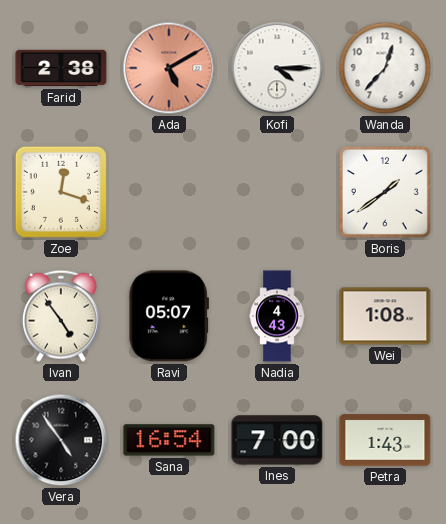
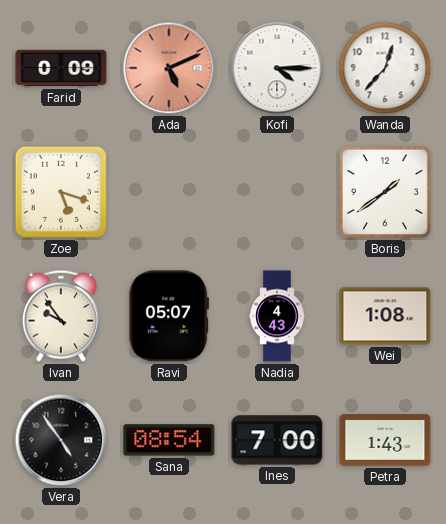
Farid: 2:38 -> 0:09 (61, 68)
Ada: 5:10 -> 5:11 (169, 68)
Zoe: 12:18 -> 5:18 (61, 192)
Ivan: 4:54 -> 9:54 (61, 316)
Sana: 16:54 -> 08:54 (169, 440)
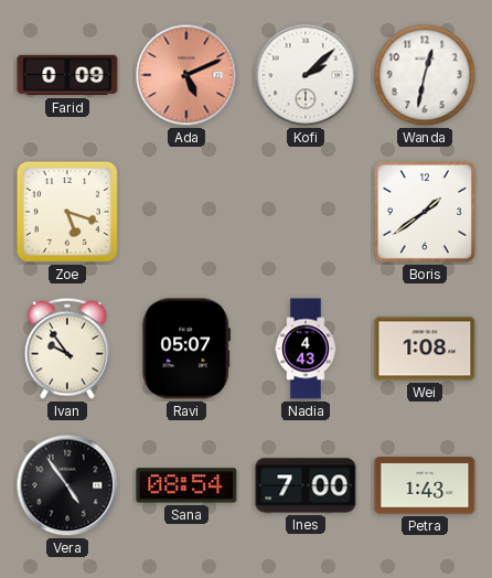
Kofi: 4:15 -> 2:08 (306, 75)
Wanda: 12:37 -> 12:32 (425, 75)
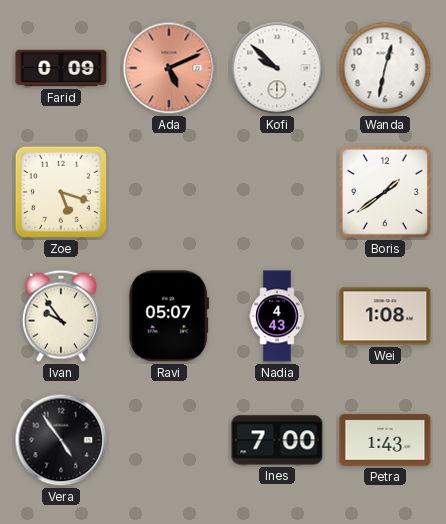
Kofi: 2:08 -> 9:52 (277, 68)
Sana: 08:54 -> none (186, 485)
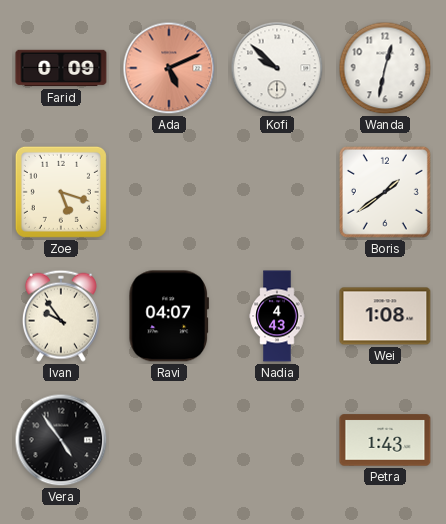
Ravi: 05:07 -> 04:07 (168, 316)
Ines: 7:00 -> none (277, 440)
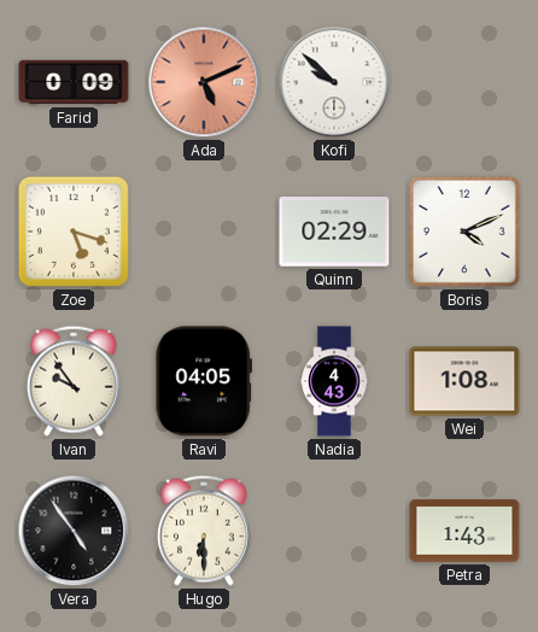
Wanda: 12:32 -> none (385, 68)
Quinn: none -> 02:29 (334, 232)
Boris: 1:39 -> 4:11 (464, 232)
Ravi: 04:07 -> 04:05 (203, 381)
Hugo: none -> 6:30 (204, 531)
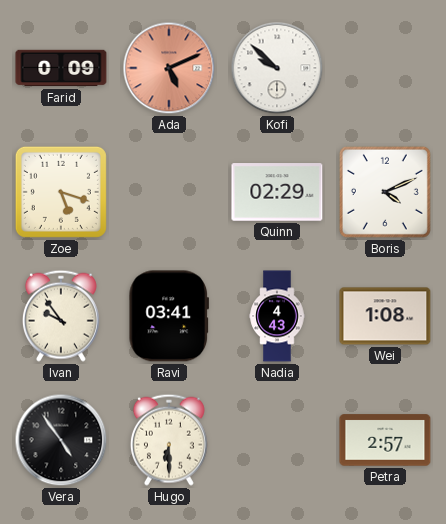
Ravi: 04:05 -> 03:41 (168, 316)
Petra: 1:43 -> 2:57 (385, 440)
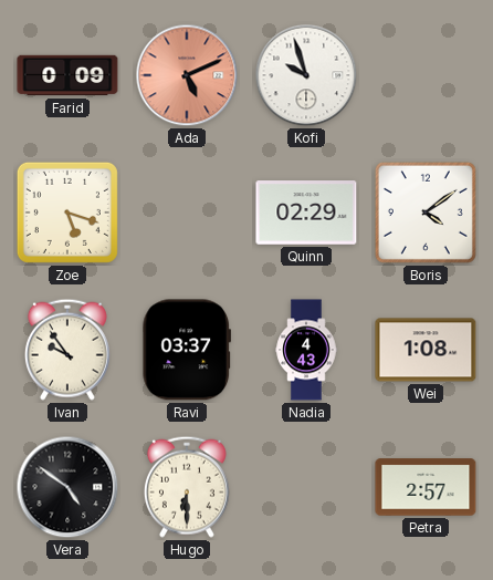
Kofi: 9:52 -> 9:57 (306, 75)
Boris: 4:11 -> 4:09 (426, 213)
Ravi: 03:41 -> 03:37 (186, 350)
Vera: 4:54 -> 4:51 (67, 487)
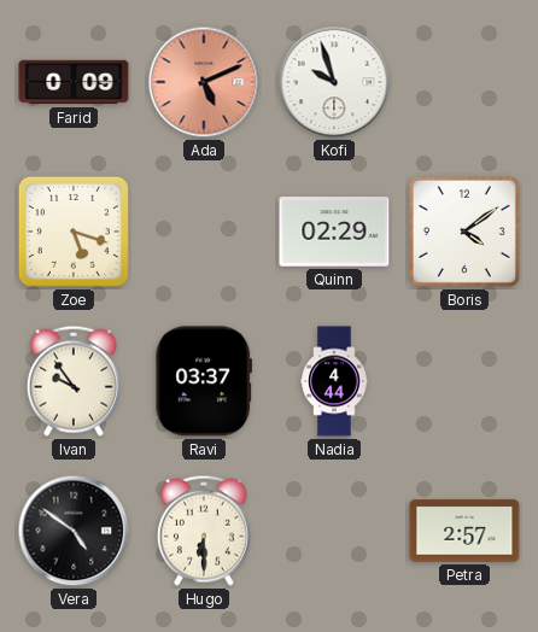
Nadia: 4:43 -> 4:44 (334, 381)
Wei: 1:08 -> none (426, 350)
